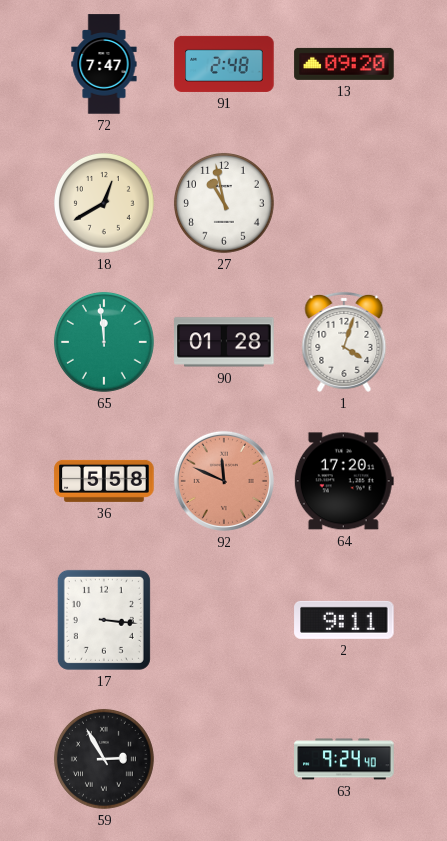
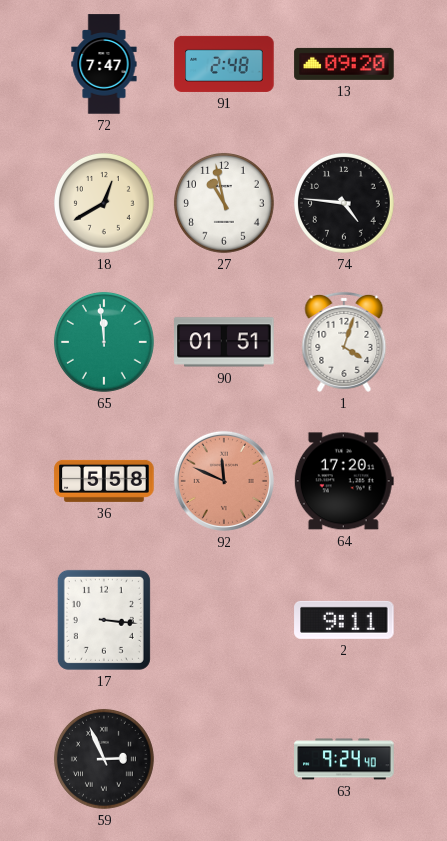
74: none -> 4:46 (344, 203)
90: 01:28 -> 01:51 (224, 342)
59: 2:55 -> 2:56 (104, 759)
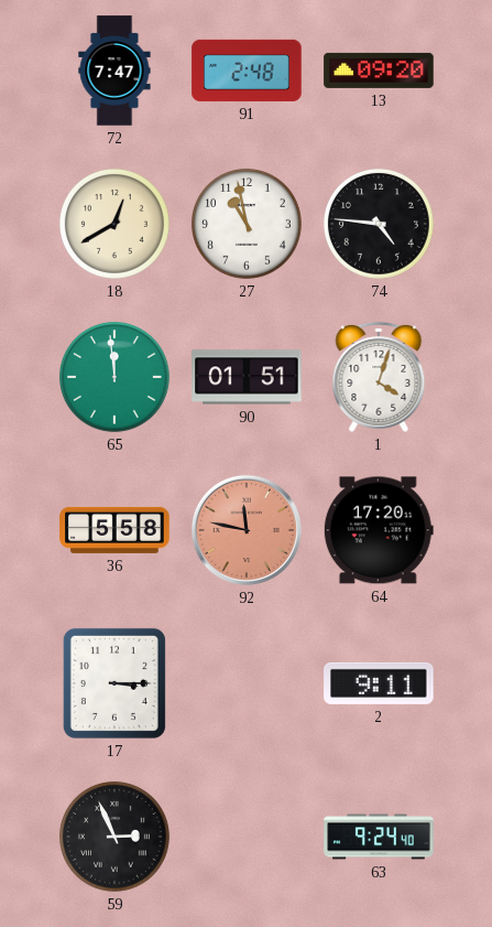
92: 11:49 -> 11:47 (247, 530)
17: 3:16 -> 3:15 (114, 683)
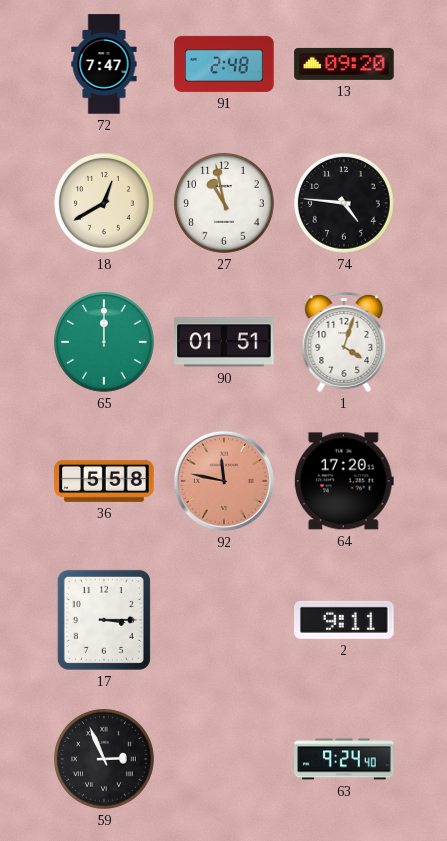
65: 11:59 -> 12:00 (104, 342)
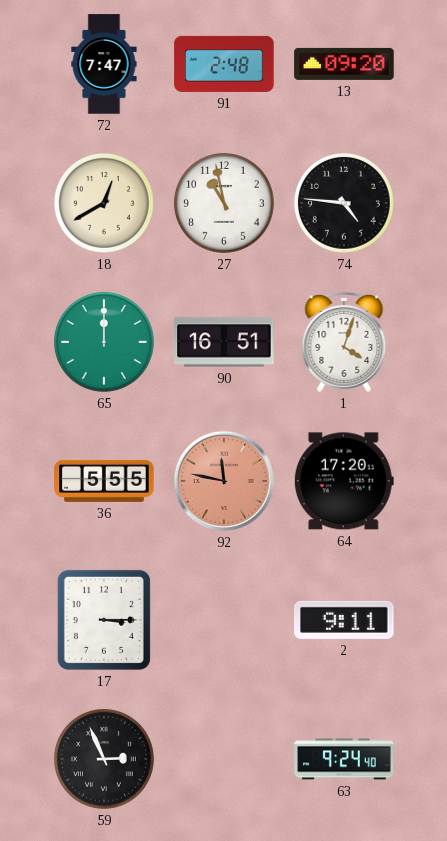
90: 01:51 -> 16:51 (224, 342)
36: 5:58 -> 5:55 (104, 481)
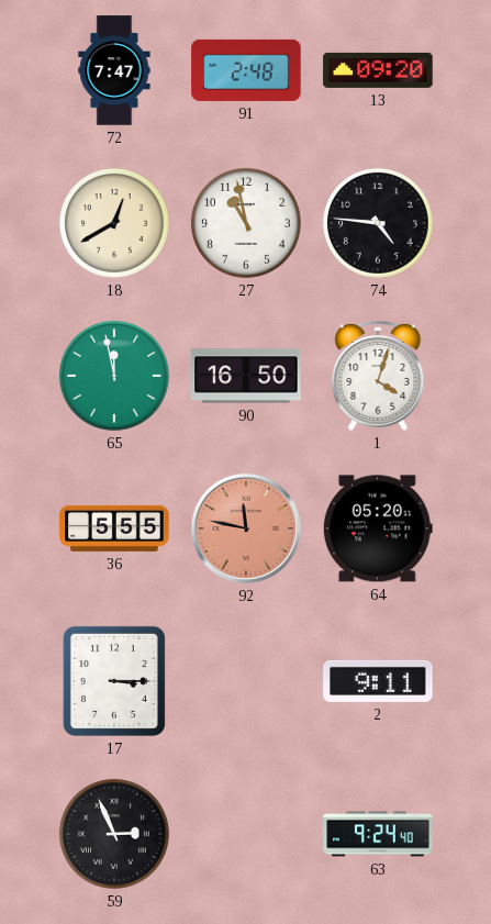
65: 12:00 -> 11:58 (114, 376)
90: 16:51 -> 16:50 (246, 376)
64: 17:20 -> 05:20 (378, 528)
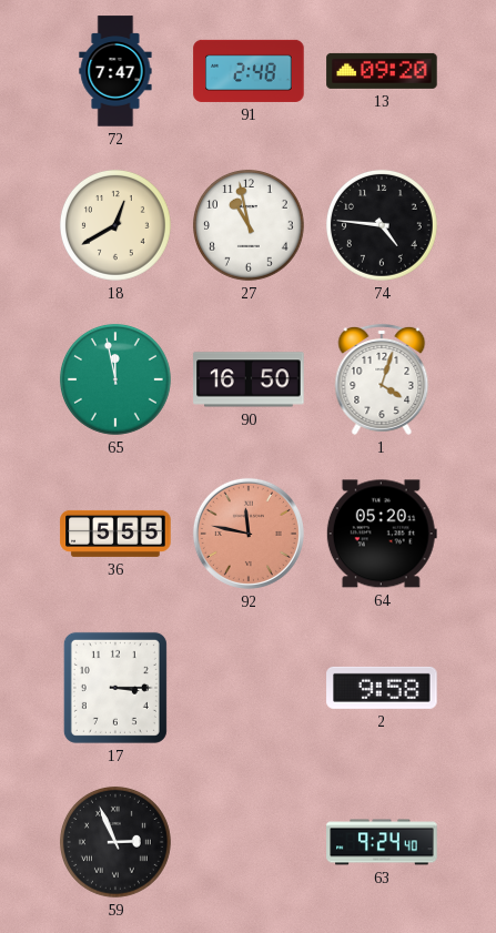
2: 9:11 -> 9:58 (382, 688)
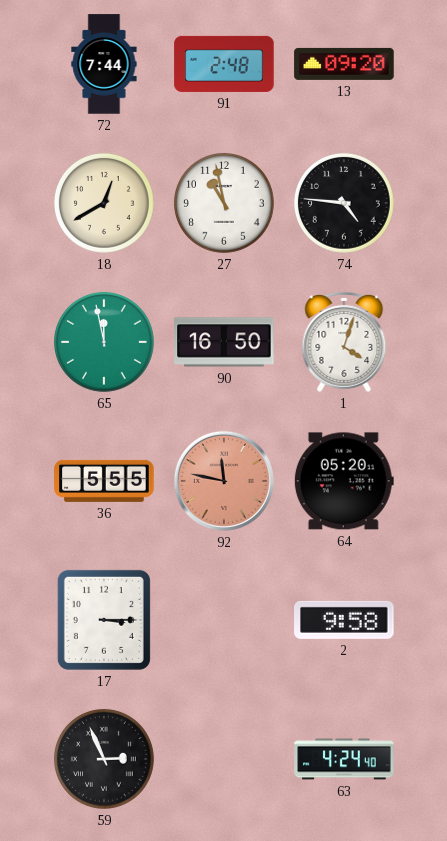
72: 7:47 -> 7:44 (104, 64)
63: 9:24 -> 4:24 (344, 759)
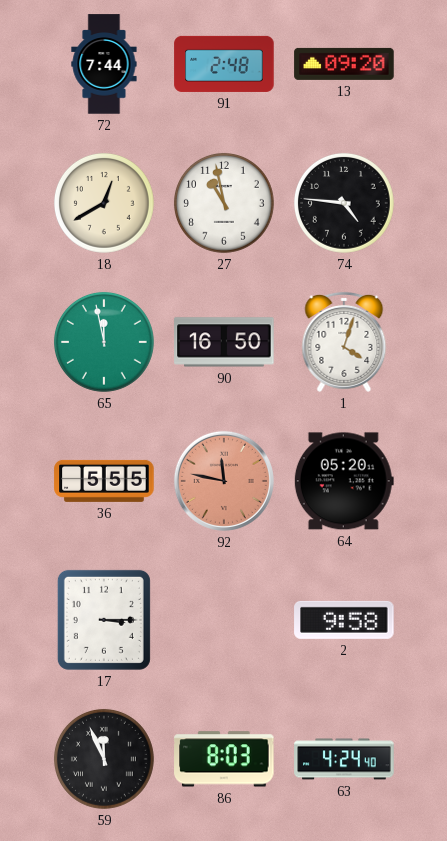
59: 2:56 -> 11:56 (104, 759)
86: none -> 8:03 (224, 759)
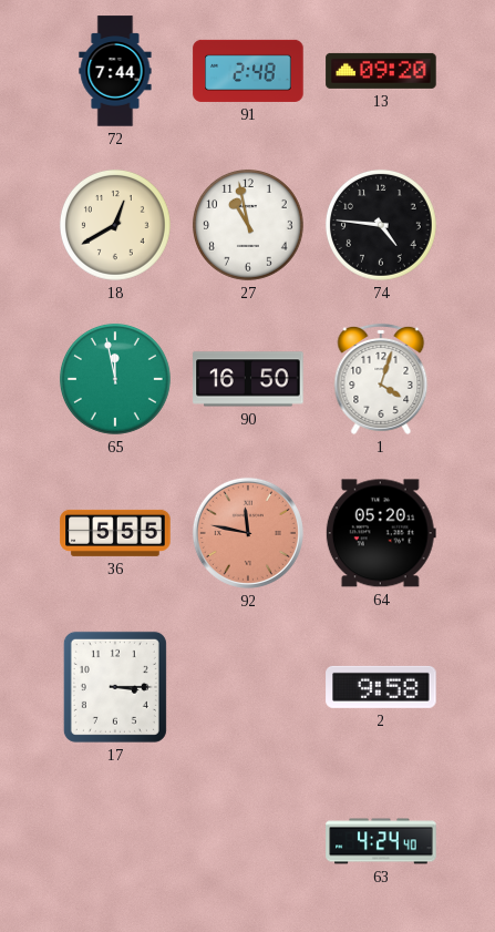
59: 11:56 -> none (104, 759)
86: 8:03 -> none (224, 759)
